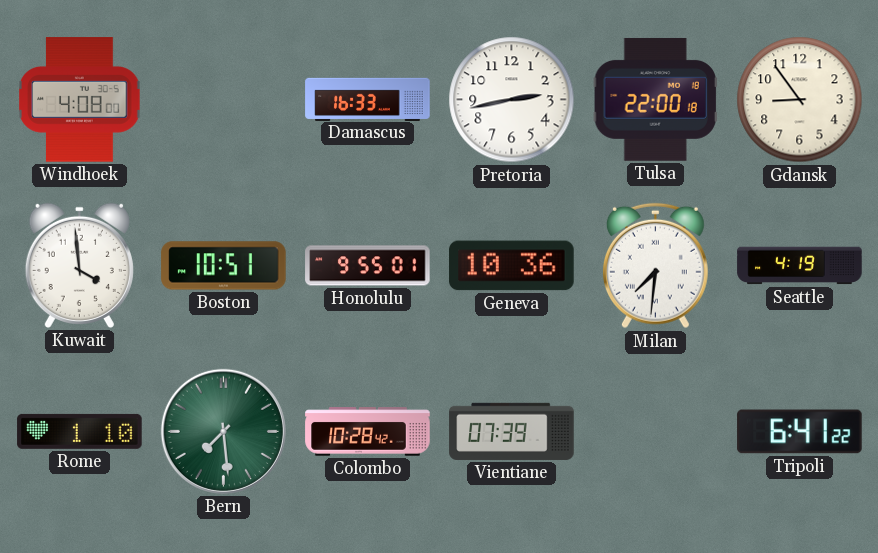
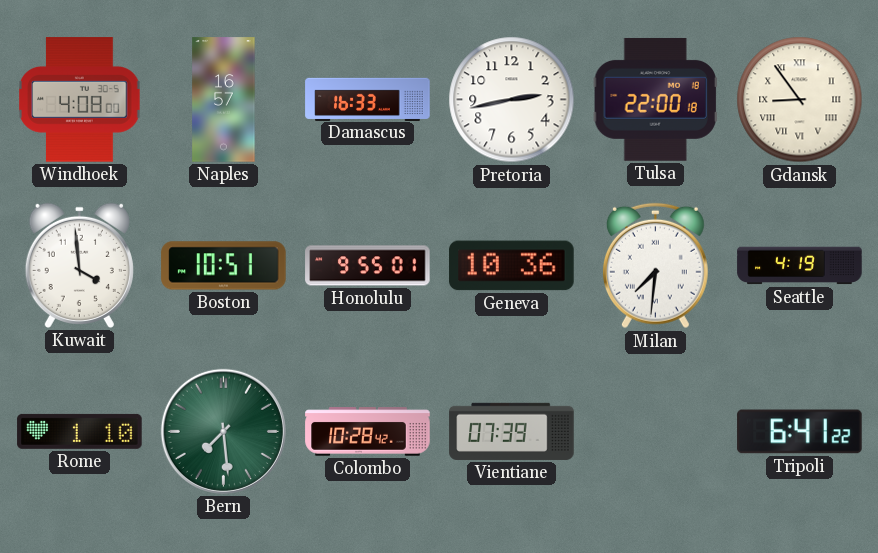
Naples: none -> 16:57 (224, 100)
Gdansk numerals: Arabic -> Roman (800, 100)
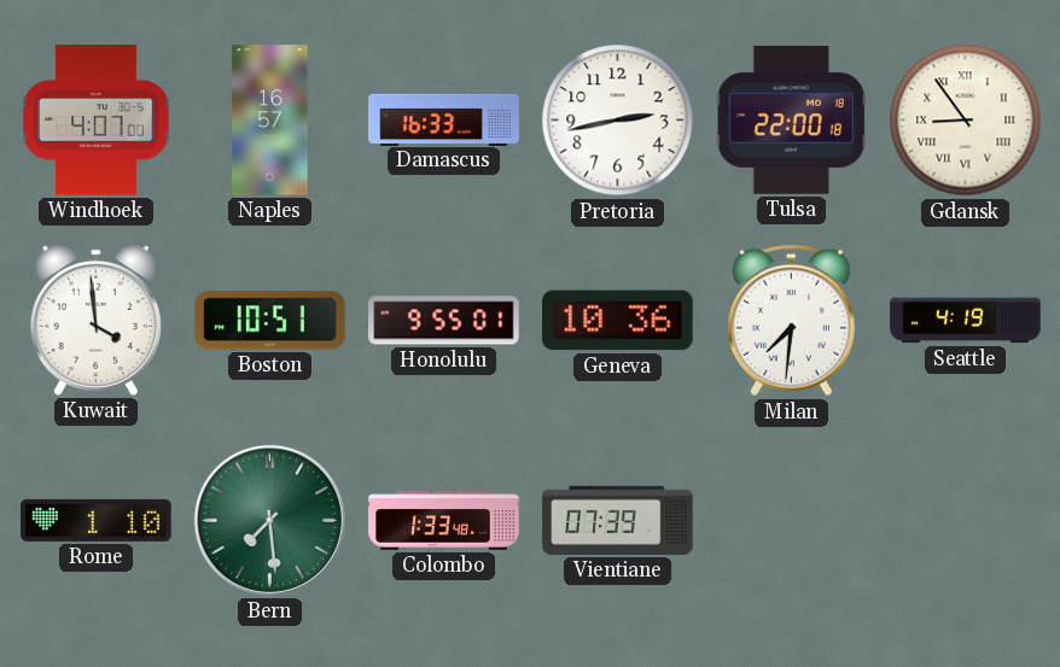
Windhoek: 4:08 -> 4:07 (97, 121)
Colombo: 10:28 -> 1:33 (444, 521)
Tripoli: 6:41 -> none (800, 432)
